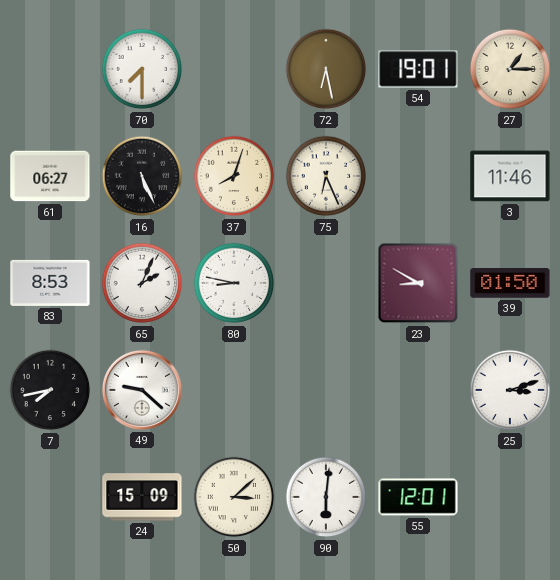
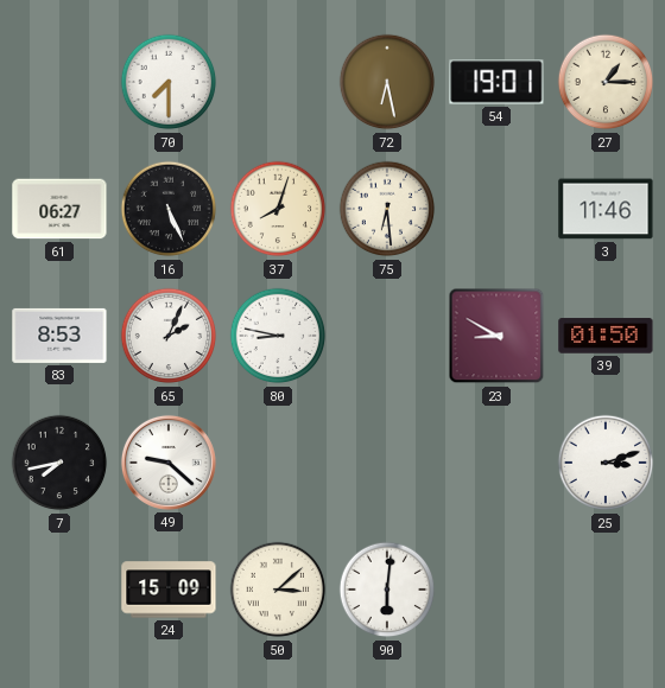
75: 6:26 -> 6:29 (387, 209)
55: 12:01 -> none (418, 497)
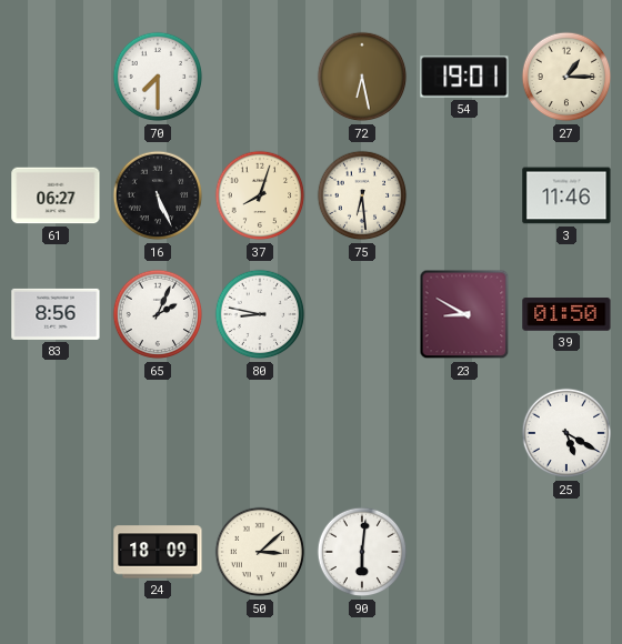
83: 8:53 -> 8:56 (56, 314)
7: 7:43 -> none (59, 463)
49: 9:22 -> none (169, 463)
25: 3:12 -> 5:20 (566, 433)
24: 15:09 -> 18:09 (158, 552)
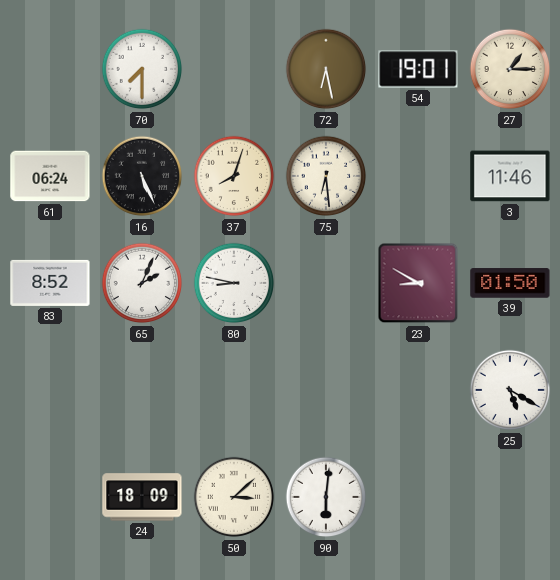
61: 06:27 -> 06:24 (50, 176)
83: 8:56 -> 8:52 (50, 283)
